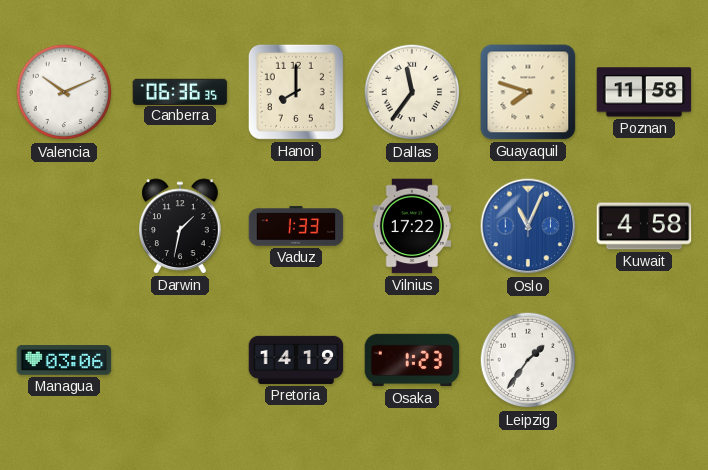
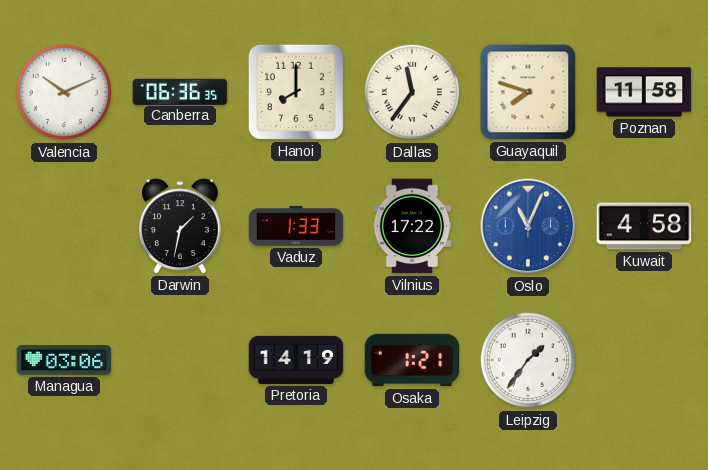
Osaka: 1:23 -> 1:21 (412, 360)
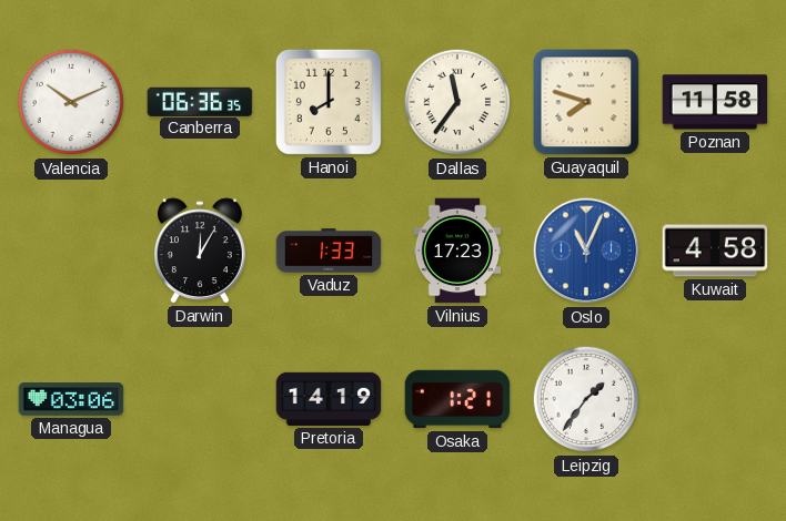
Darwin: 1:32 -> 12:05 (201, 251)
Vilnius: 17:22 -> 17:23 (457, 251)
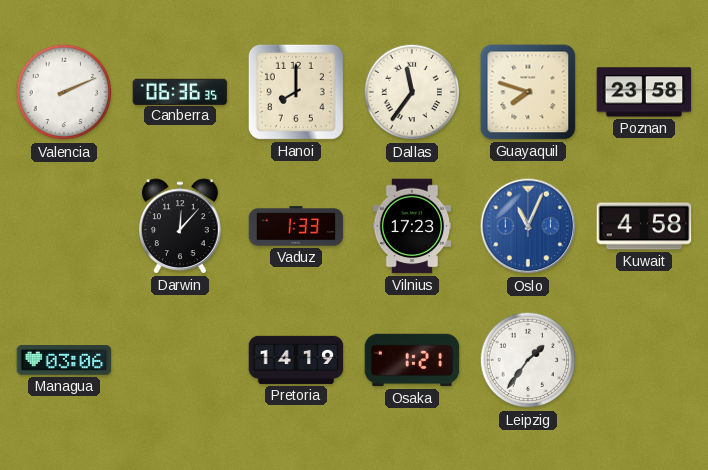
Valencia: 10:11 -> 2:11 (64, 92)
Poznan: 11:58 -> 23:58 (644, 92)
Darwin: 12:05 -> 12:07 (181, 226)
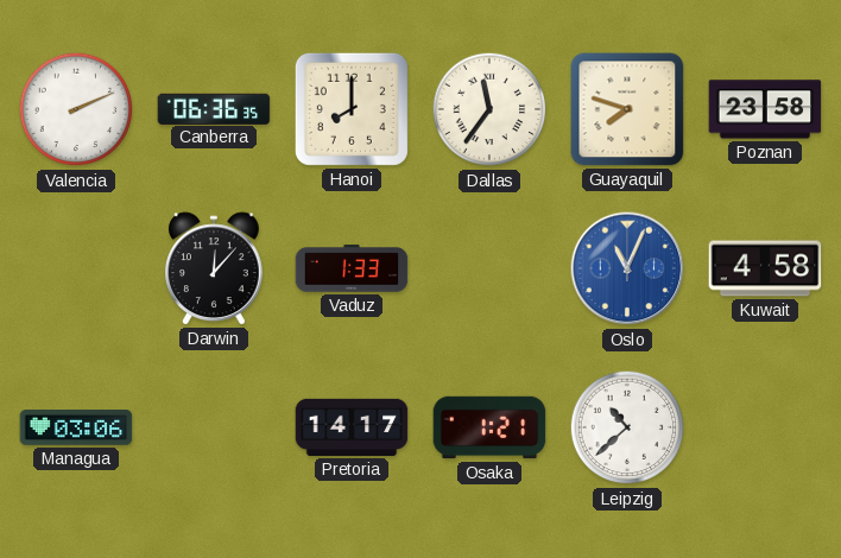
Vilnius: 17:23 -> none (412, 226)
Pretoria: 14:19 -> 14:17 (352, 427)
Leipzig: 1:36 -> 10:38 (627, 427)
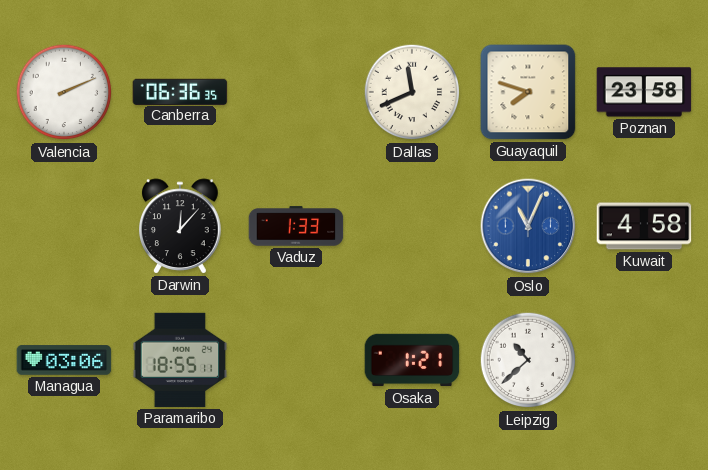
Hanoi: 8:00 -> none (352, 109)
Dallas: 11:36 -> 11:41 (412, 92)
Paramaribo: none -> 18:55 (180, 360)
Pretoria: 14:17 -> none (352, 427)
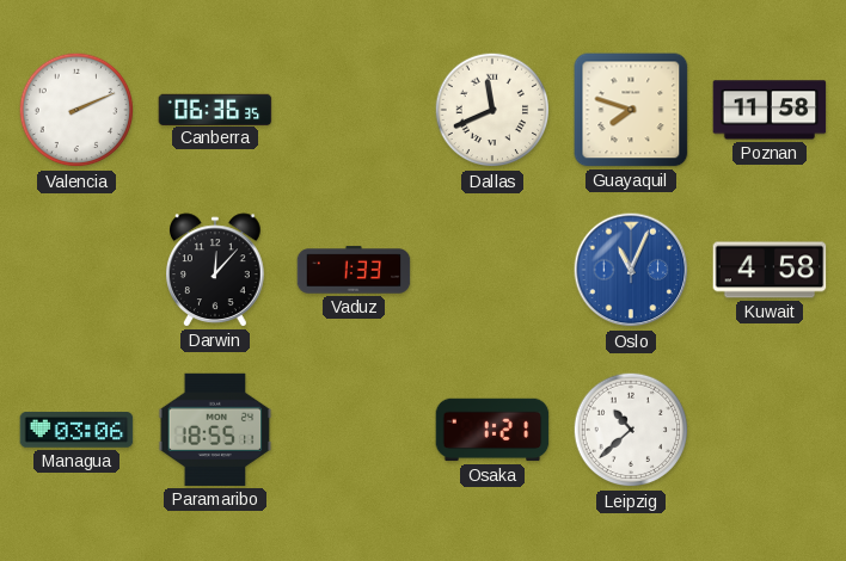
Poznan: 23:58 -> 11:58 (770, 110)
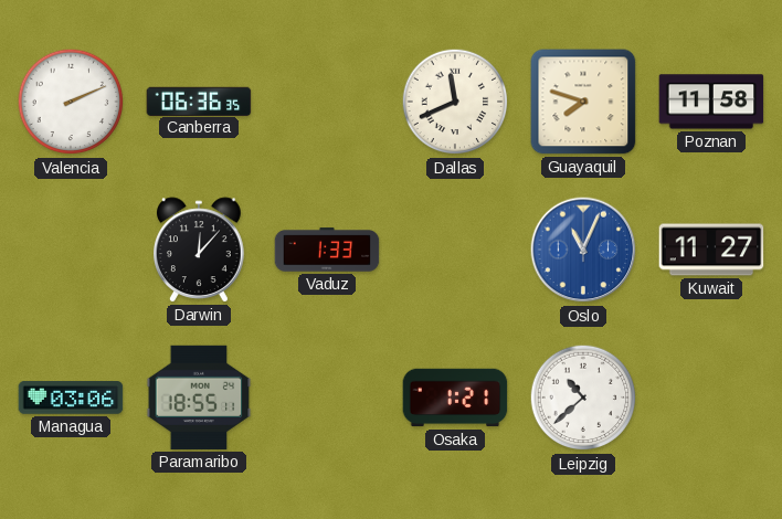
Kuwait: 4:58 -> 11:27 (711, 250)
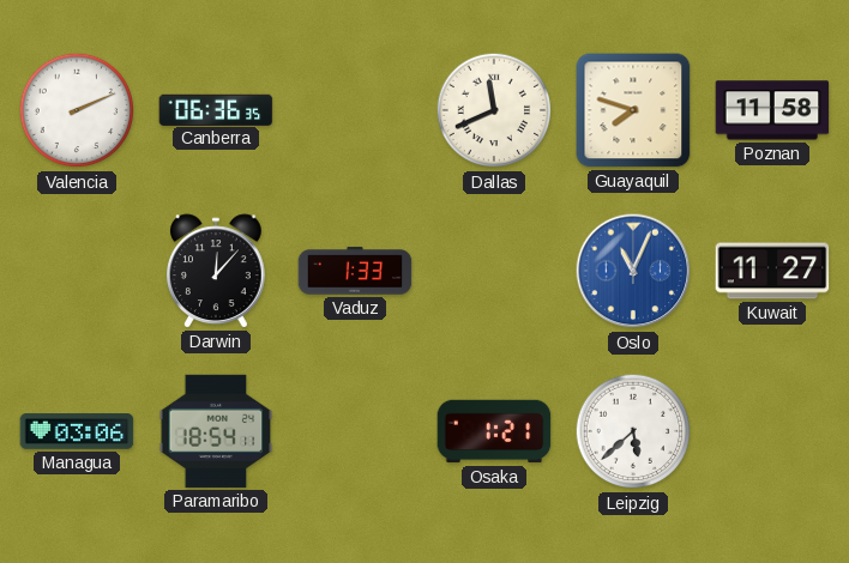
Paramaribo: 18:55 -> 18:54 (216, 431)
Leipzig: 10:38 -> 5:38 (633, 431)
